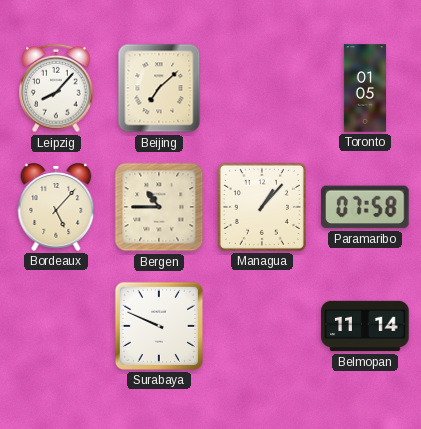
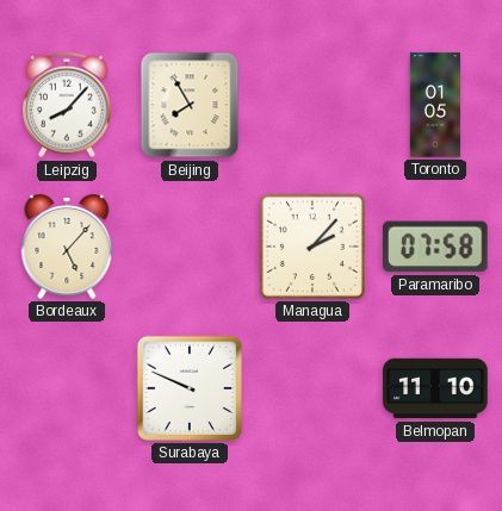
Beijing: 7:08 -> 7:55 (190, 105)
Bergen: 10:45 -> none (159, 207)
Managua: 1:07 -> 2:07 (312, 247)
Belmopan: 11:14 -> 11:10 (435, 388)
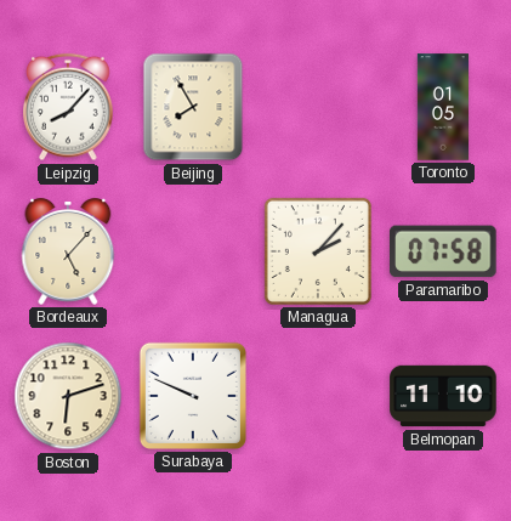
Boston: none -> 6:12 (68, 396)
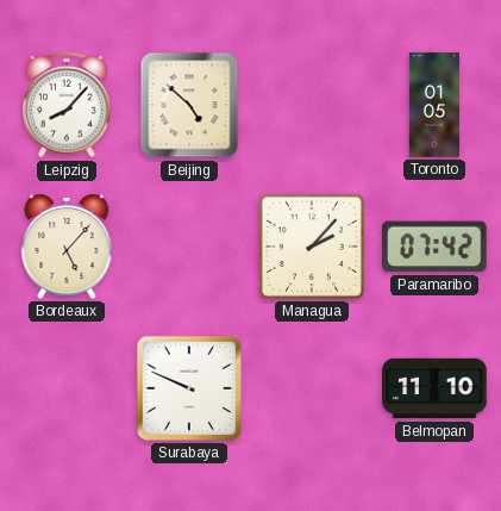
Beijing: 7:55 -> 4:52 (189, 105)
Paramaribo: 07:58 -> 07:42 (434, 247)
Boston: 6:12 -> none (68, 396)
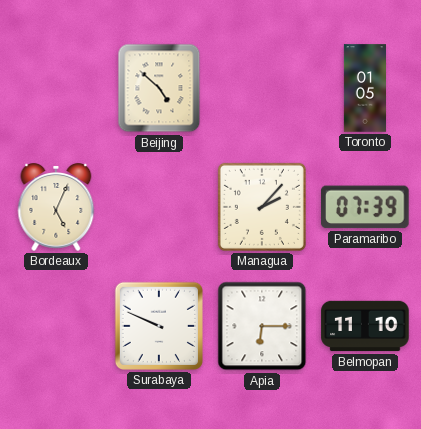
Leipzig: 8:07 -> none (67, 105)
Bordeaux: 5:07 -> 5:04 (56, 208)
Paramaribo: 07:42 -> 07:39 (365, 207)
Apia: none -> 6:15 (262, 326)
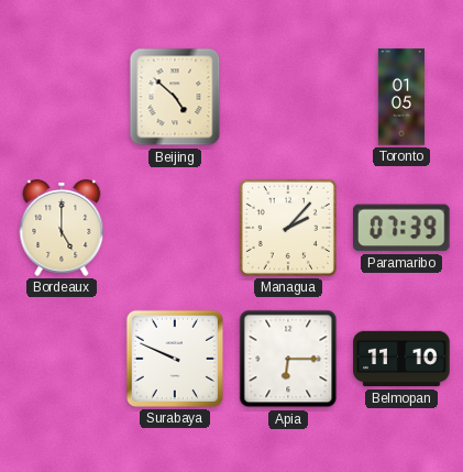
Bordeaux: 5:04 -> 5:00 (62, 229)
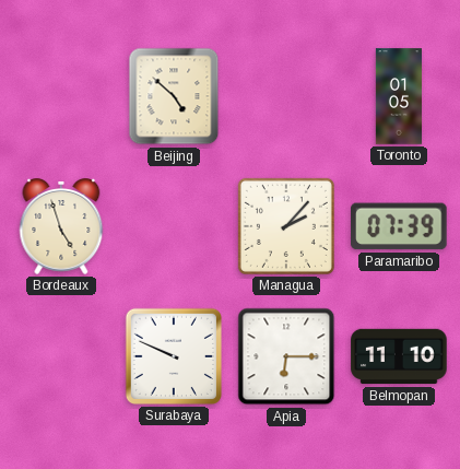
Bordeaux: 5:00 -> 4:57 (61, 227)
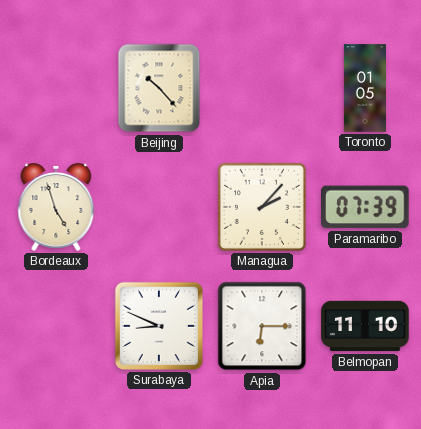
Beijing: 4:52 -> 10:23 (159, 88)
Surabaya: 9:49 -> 8:49 (159, 326)
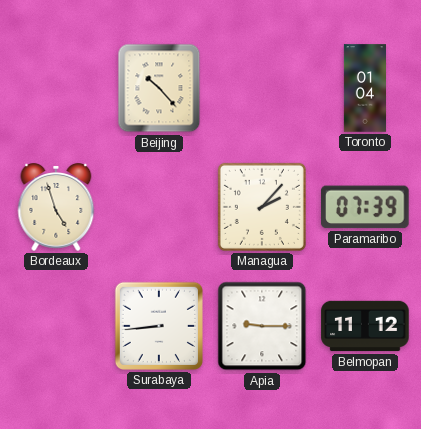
Toronto: 01:05 -> 01:04 (364, 88)
Surabaya: 8:49 -> 8:44 (159, 326)
Apia: 6:15 -> 9:15 (262, 326)
Belmopan: 11:10 -> 11:12 (365, 326)
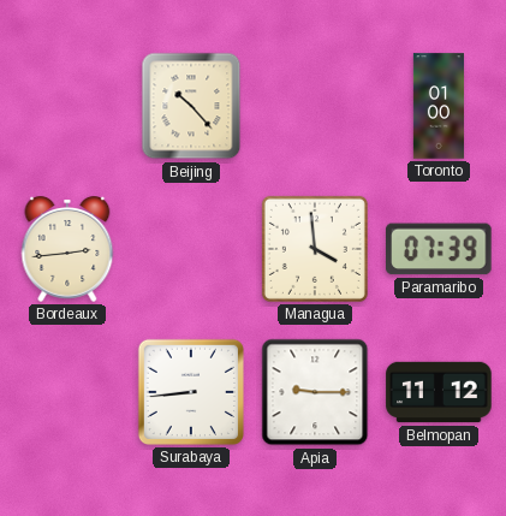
Toronto: 01:04 -> 01:00 (437, 106)
Bordeaux: 4:57 -> 2:44 (67, 250)
Managua: 2:07 -> 3:59 (315, 249)
